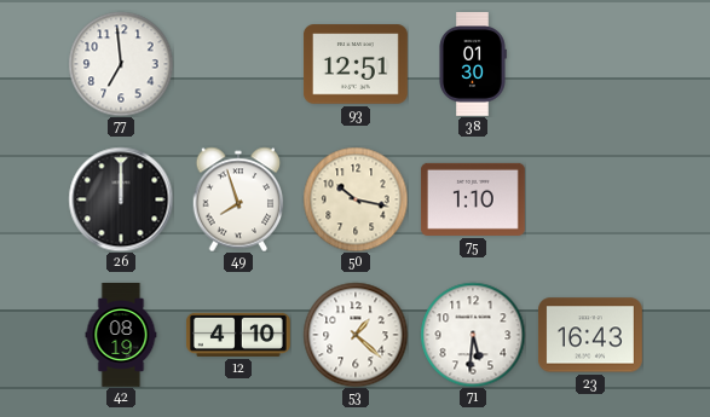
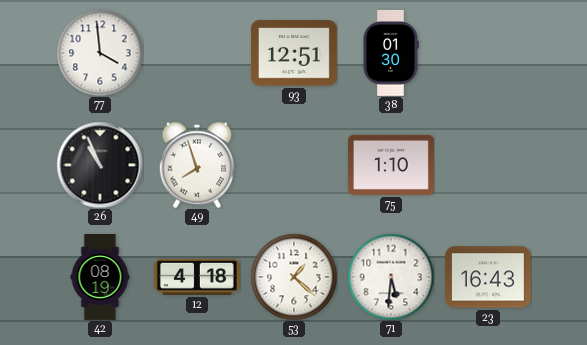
77: 6:59 -> 3:59 (100, 53)
26: 12:00 -> 10:56 (100, 165)
50: 10:17 -> none (356, 199)
12: 4:10 -> 4:18 (197, 277)
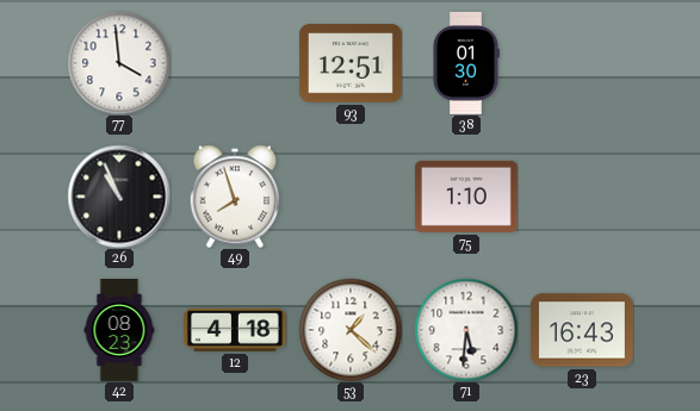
42: 08:19 -> 08:23 (119, 331)
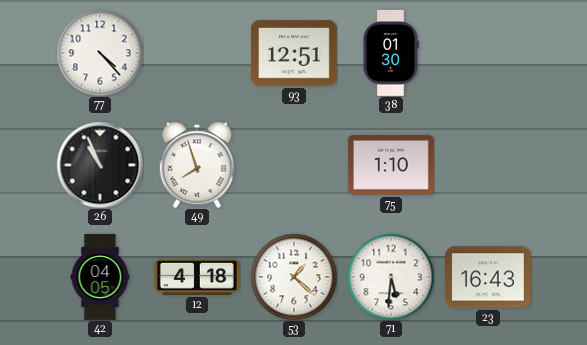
77: 3:59 -> 4:23 (100, 53)
42: 08:23 -> 04:05 (100, 278)
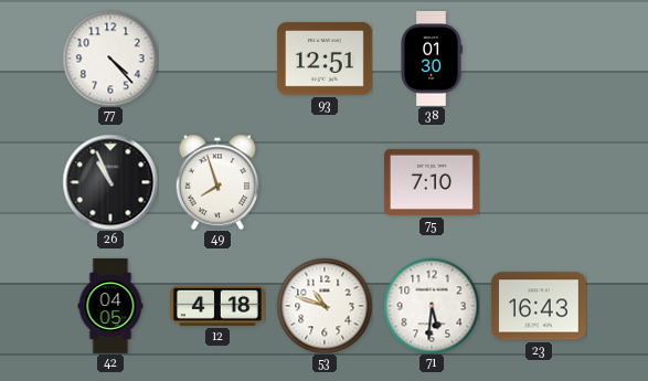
75: 1:10 -> 7:10 (432, 182)
53: 1:22 -> 10:48 (325, 306)
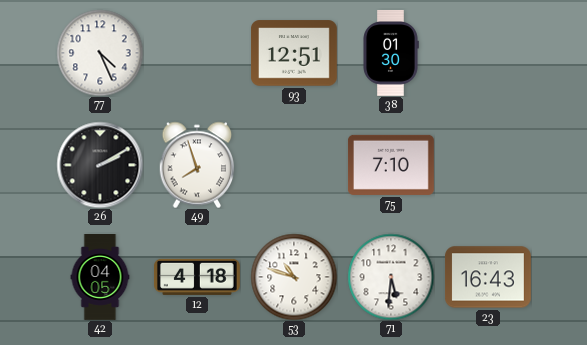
77: 4:23 -> 4:26 (100, 53)
26: 10:56 -> 2:10 (100, 165)
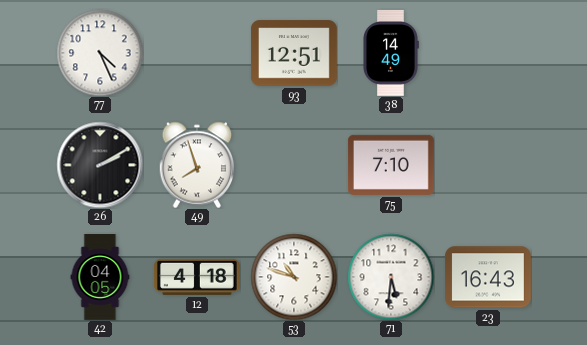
38: 01:30 -> 14:49 (391, 53)
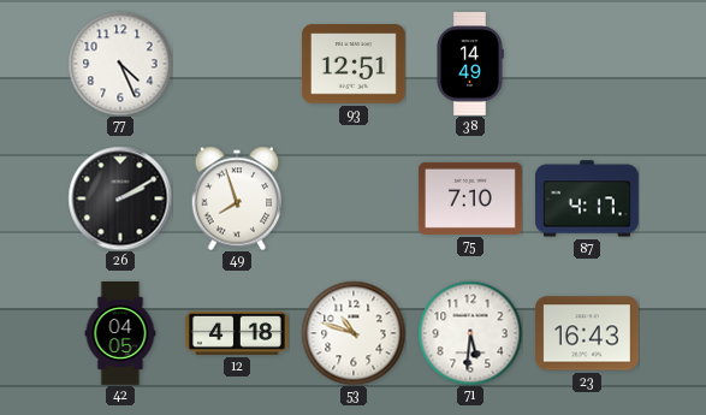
87: none -> 4:17 (587, 198)
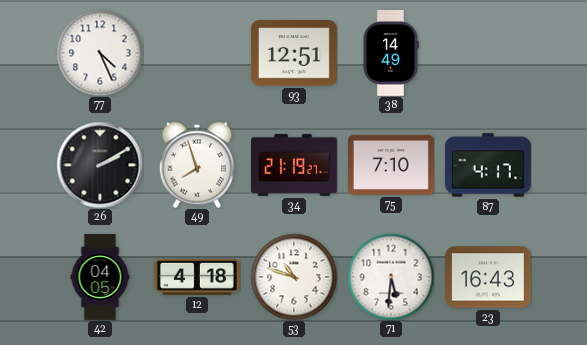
34: none -> 21:19 (295, 165)
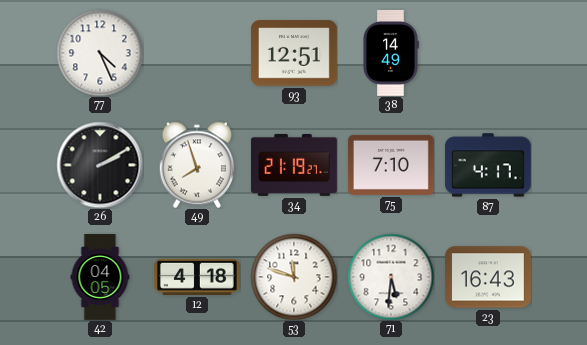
53: 10:48 -> 11:48 (294, 277)
